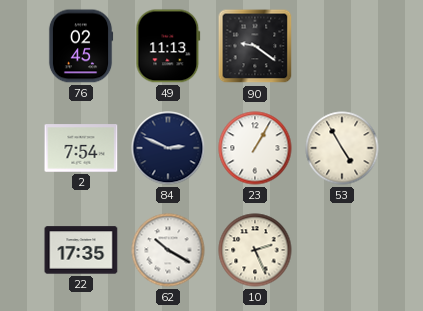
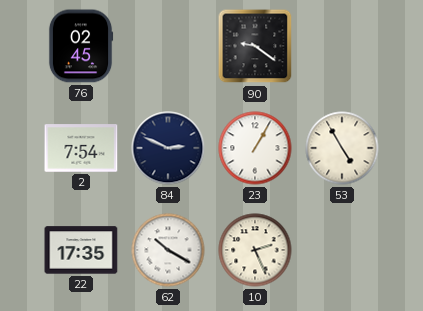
49: 11:13 -> none (168, 46)
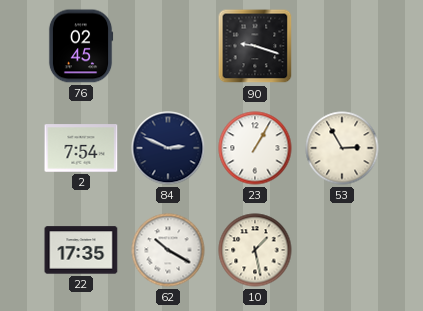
90: 9:21 -> 9:18 (255, 46)
53: 4:55 -> 2:55 (342, 148)
10: 2:26 -> 1:28 (255, 250)
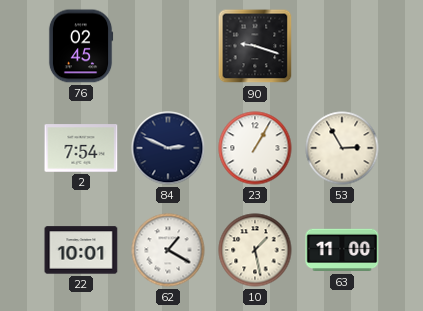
22: 17:35 -> 10:01 (81, 250)
62: 10:20 -> 1:20 (168, 250)
63: none -> 11:00 (342, 250)
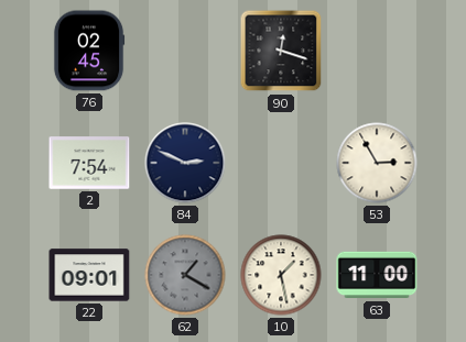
90: 9:18 -> 12:18 (281, 51)
23: 1:05 -> none (255, 148)
22: 10:01 -> 09:01 (89, 275)
62 dial: white -> grey (185, 275)
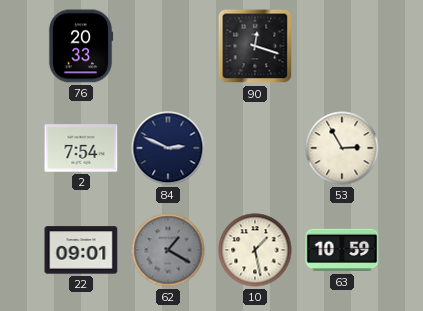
76: 02:45 -> 20:33 (81, 46)
63: 11:00 -> 10:59 (342, 250)
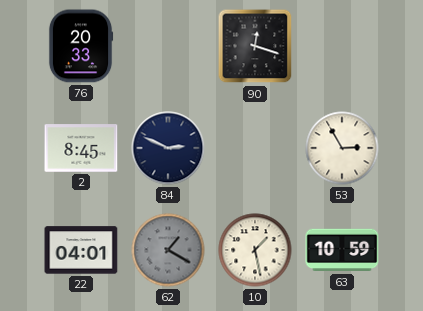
2: 7:54 -> 8:45 (81, 148)
22: 09:01 -> 04:01 (81, 250)
